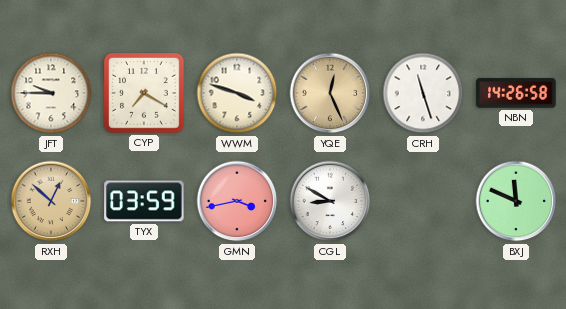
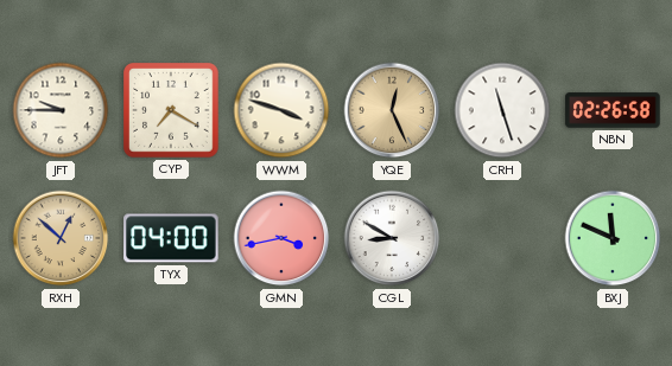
NBN: 14:26 -> 02:26 (613, 110)
TYX: 03:59 -> 04:00 (171, 238)
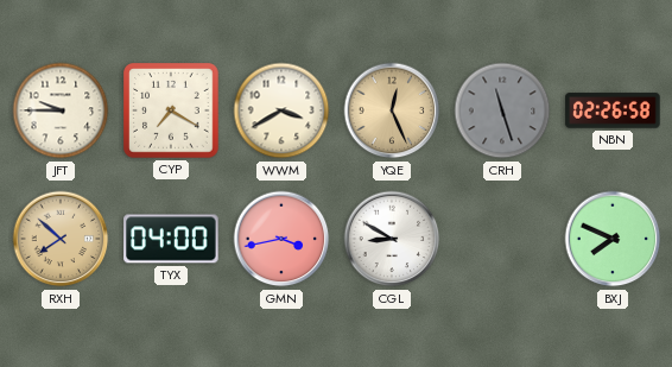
WWM: 3:48 -> 3:40 (281, 110)
CRH dial: white -> grey (502, 110)
RXH: 12:52 -> 7:52 (61, 239)
BXJ: 11:49 -> 7:49 (613, 239)
